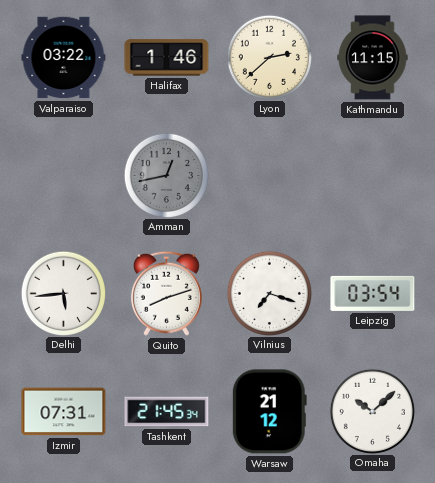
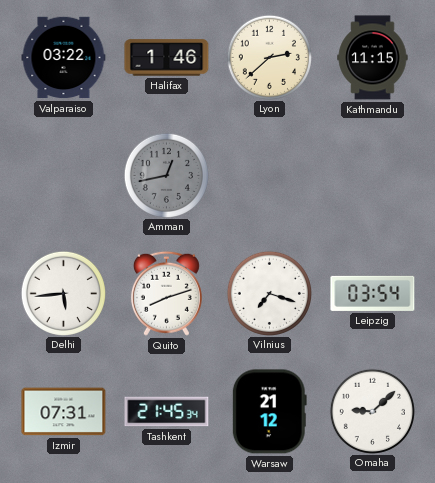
Omaha: 10:08 -> 9:08 (372, 411)
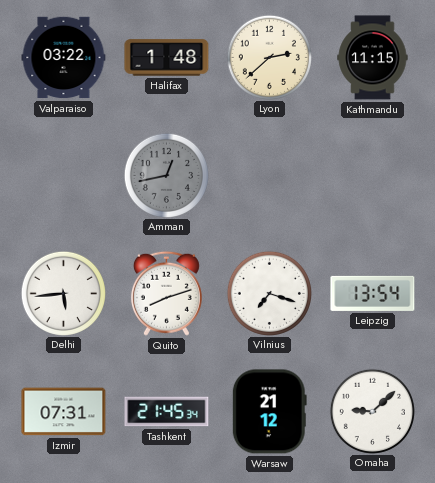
Halifax: 1:46 -> 1:48 (167, 58)
Leipzig: 03:54 -> 13:54 (373, 293)
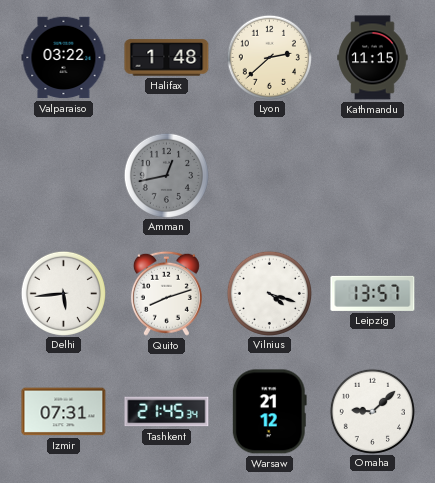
Vilnius: 7:18 -> 4:18 (269, 293)
Leipzig: 13:54 -> 13:57 (373, 293)
